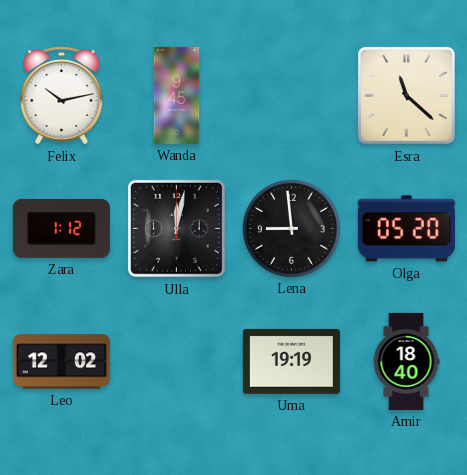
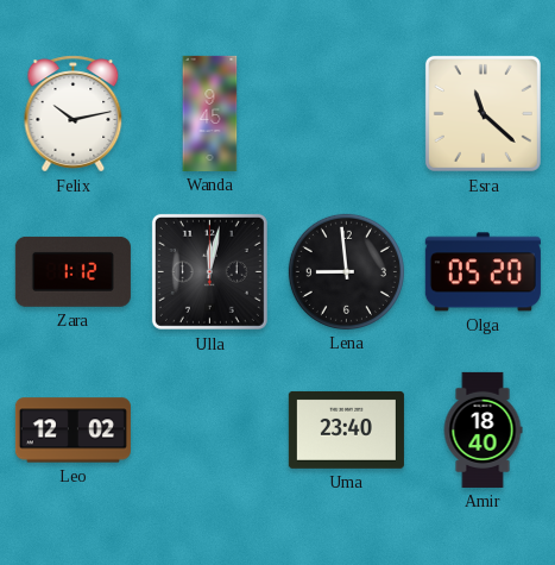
Uma: 19:19 -> 23:40 (346, 429)
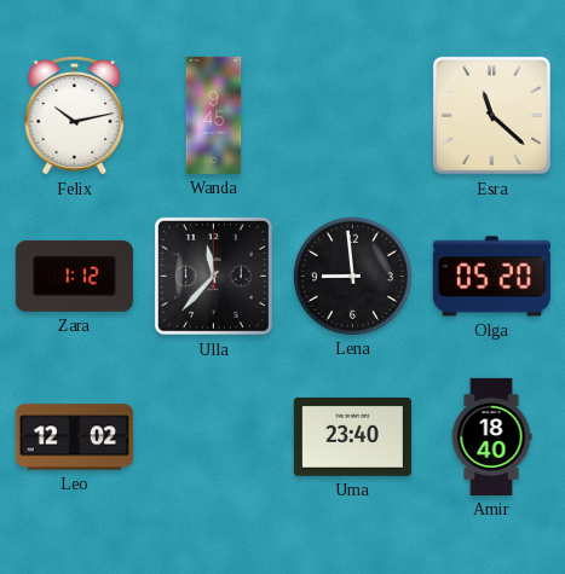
Ulla: 12:02 -> 11:37 (213, 276)
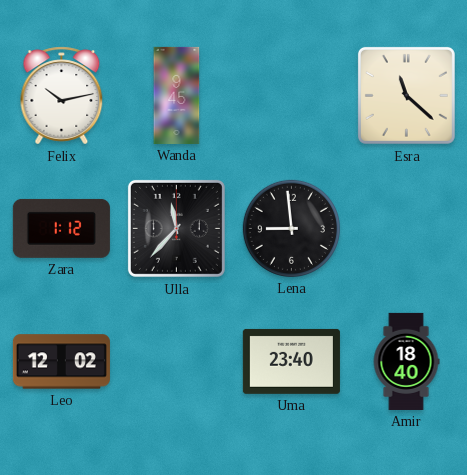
Olga: 05:20 -> none (491, 277)
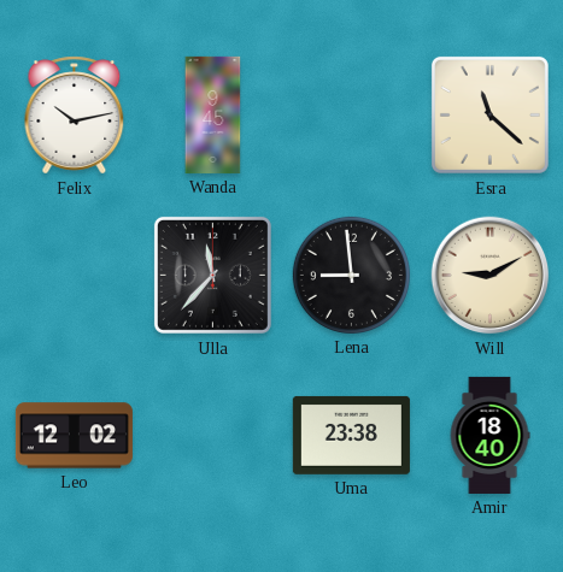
Zara: 1:12 -> none (61, 228)
Will: none -> 9:10 (491, 276)
Uma: 23:40 -> 23:38 (351, 435)
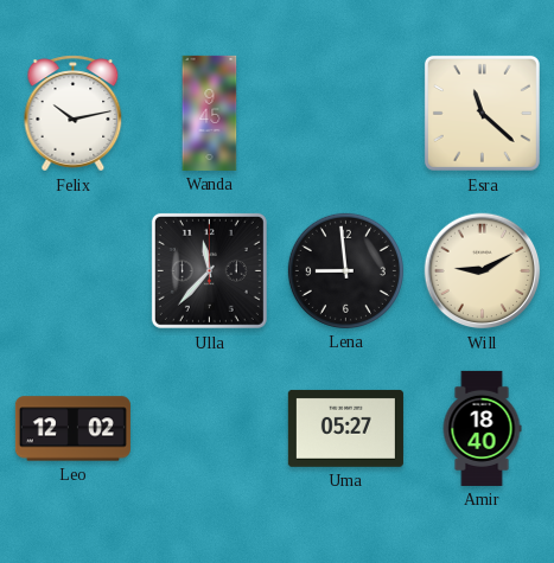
Uma: 23:38 -> 05:27 (345, 428)
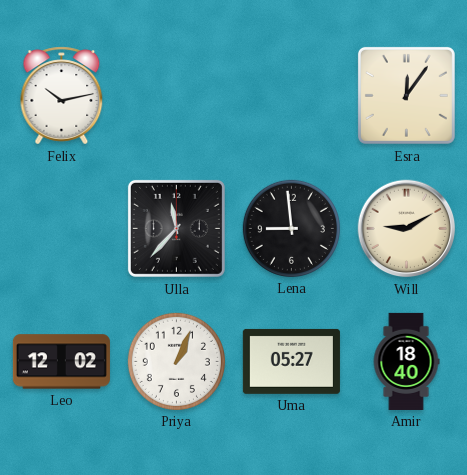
Wanda: 9:45 -> none (210, 113)
Esra: 11:22 -> 12:06 (406, 95)
Priya: none -> 1:04 (176, 361)
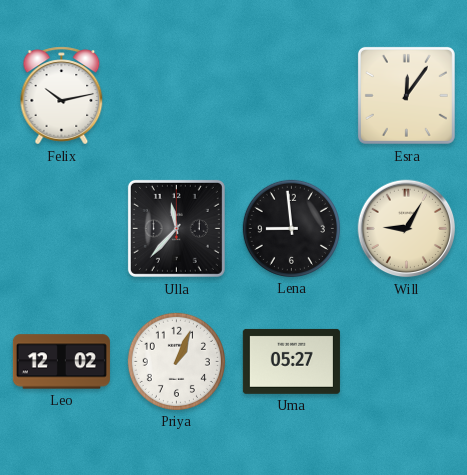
Will: 9:10 -> 9:05 (407, 229)
Amir: 18:40 -> none (406, 361)
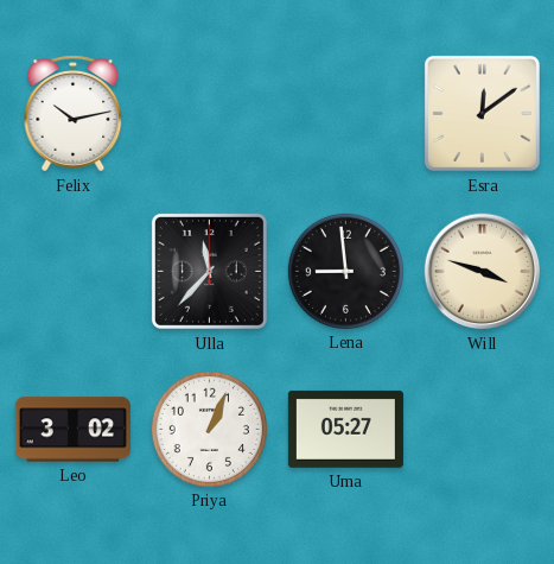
Esra: 12:06 -> 12:09 (482, 113)
Will: 9:05 -> 3:48 (483, 272)
Leo: 12:02 -> 3:02 (72, 430)
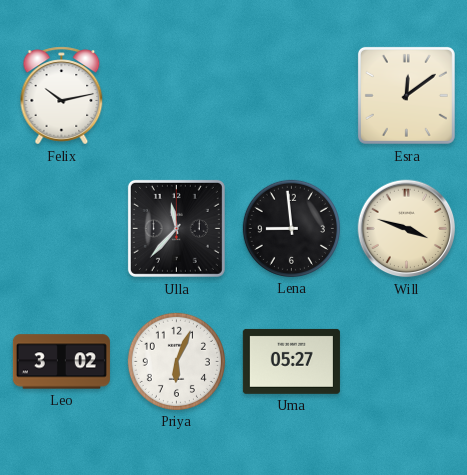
Priya: 1:04 -> 6:04 (176, 361)
